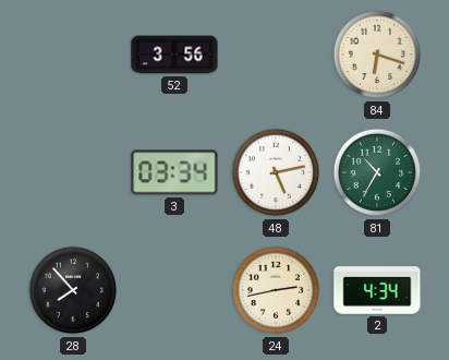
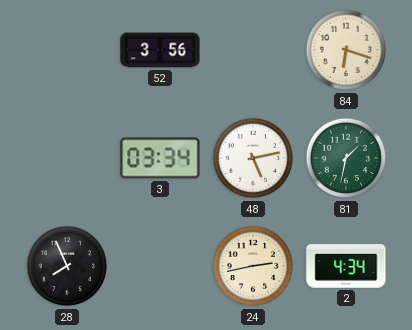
81: 10:35 -> 1:32 (346, 158)
28: 7:53 -> 7:56 (67, 266)
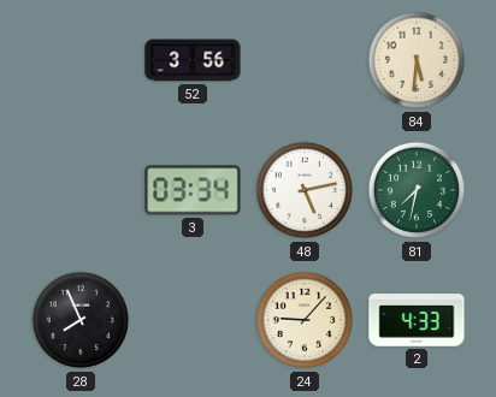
84: 6:18 -> 5:31 (417, 60)
81: 1:32 -> 7:32 (417, 190)
24: 2:43 -> 9:07 (305, 320)
2: 4:34 -> 4:33 (417, 320)
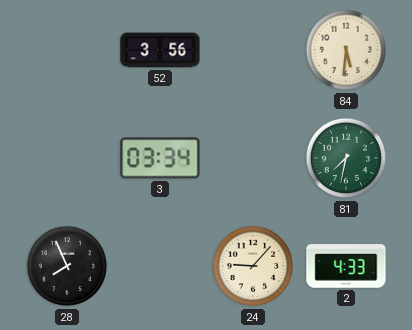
48: 5:13 -> none (305, 190)
